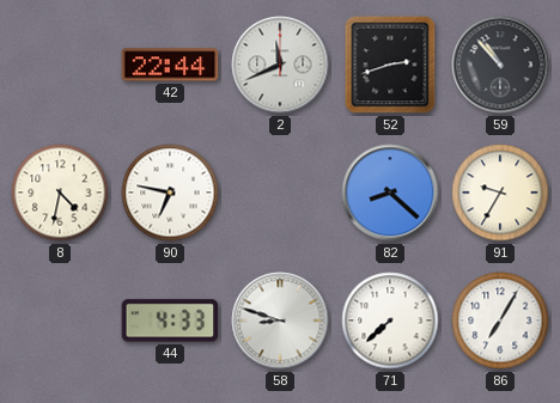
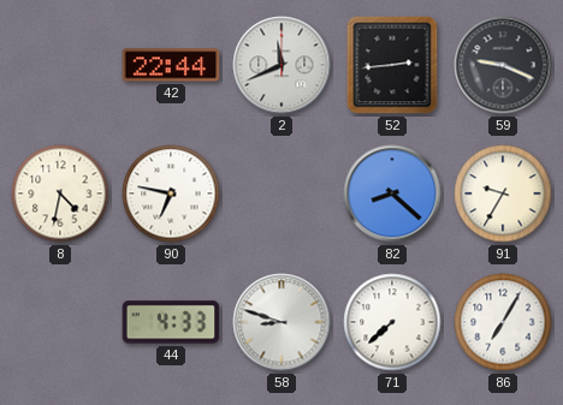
52: 2:42 -> 2:44 (392, 65)
59: 10:53 -> 9:19 (503, 65)
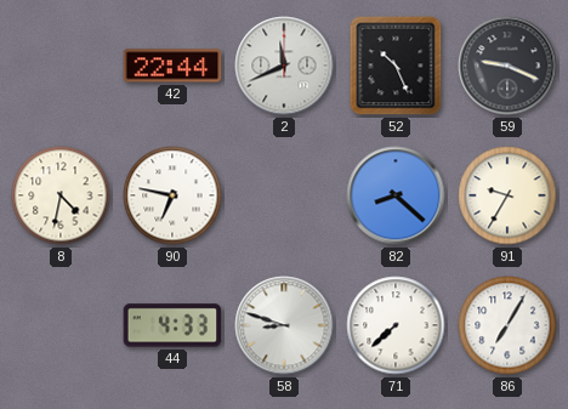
52: 2:44 -> 10:26 (396, 66)
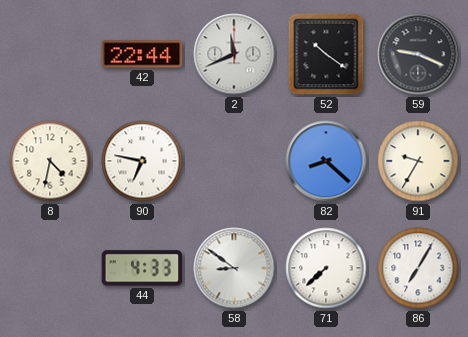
52: 10:26 -> 10:21 (326, 54)
58: 8:48 -> 8:51 (234, 268)
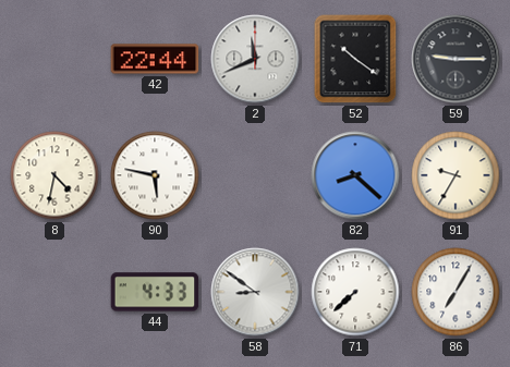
59: 9:19 -> 9:15 (456, 59)
90: 6:47 -> 5:47 (155, 175)
